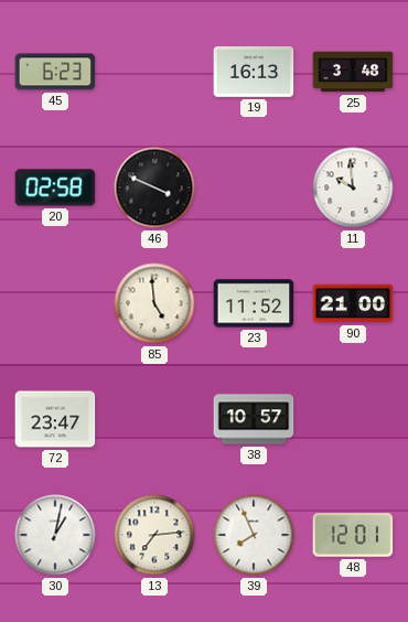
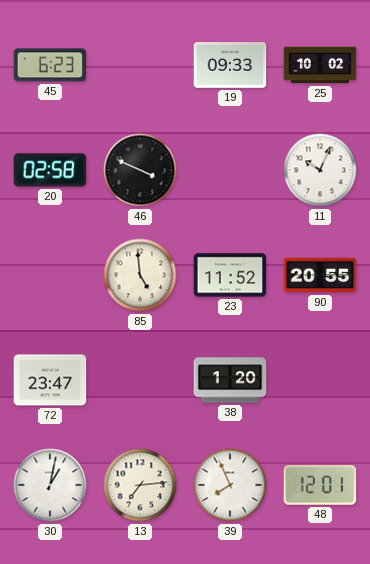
19: 16:13 -> 09:33 (230, 66)
25: 3:48 -> 10:02 (320, 65)
11: 9:59 -> 10:04 (320, 170)
90: 21:00 -> 20:55 (320, 275)
38: 10:57 -> 1:20 (230, 380)
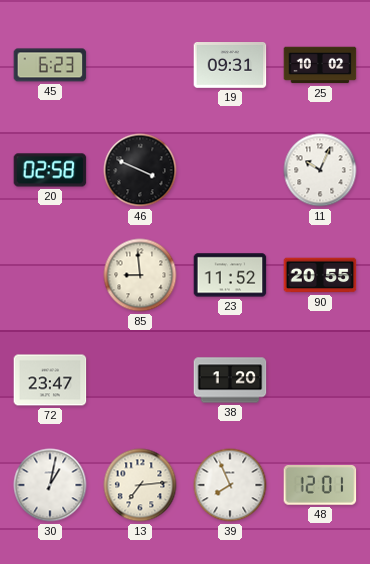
19: 09:33 -> 09:31 (230, 66)
85: 4:59 -> 8:59 (140, 275)
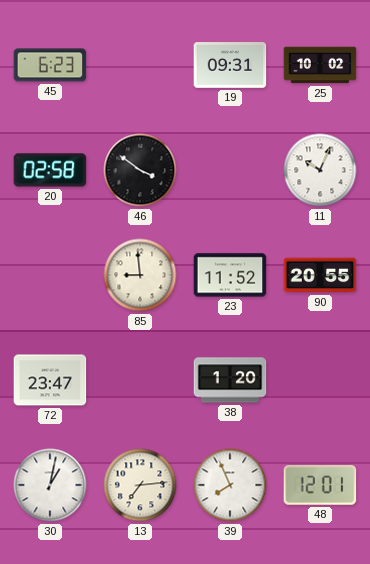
46: 3:49 -> 3:51 (140, 170)
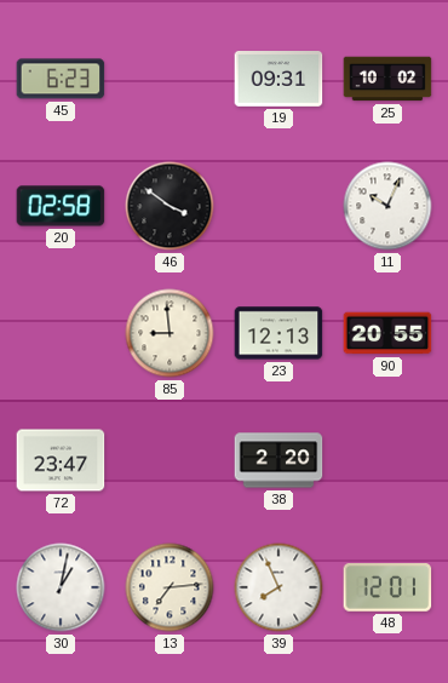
23: 11:52 -> 12:13 (278, 333)
38: 1:20 -> 2:20 (278, 460)
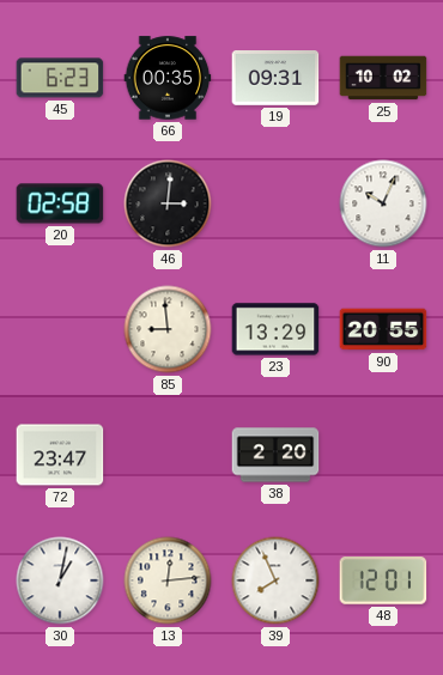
66: none -> 00:35 (168, 78)
46: 3:51 -> 3:01 (168, 203)
23: 12:13 -> 13:29 (275, 329)
13: 7:14 -> 12:14 (168, 580)
